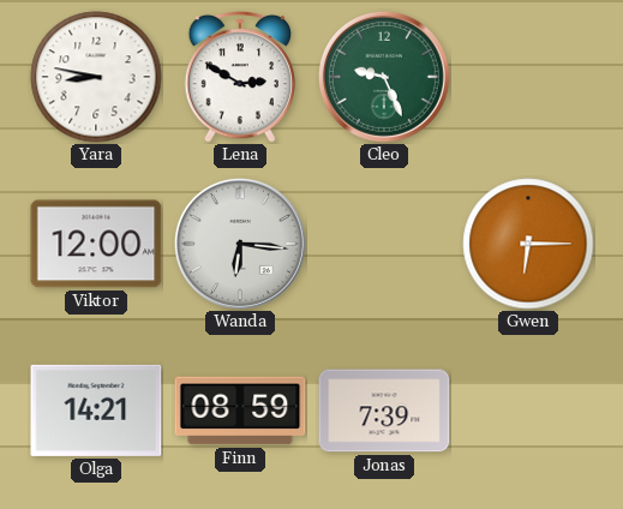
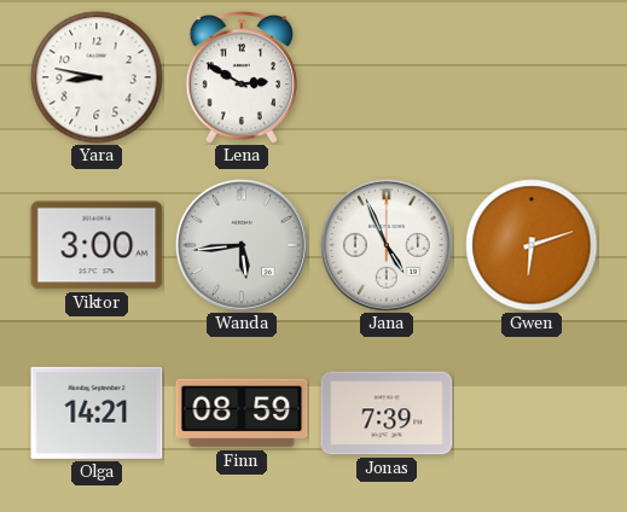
Cleo: 9:26 -> none (384, 77)
Viktor: 12:00 -> 3:00 (97, 245)
Wanda: 6:16 -> 5:44 (242, 245)
Jana: none -> 4:56 (387, 245)
Gwen: 6:15 -> 6:12 (532, 245)
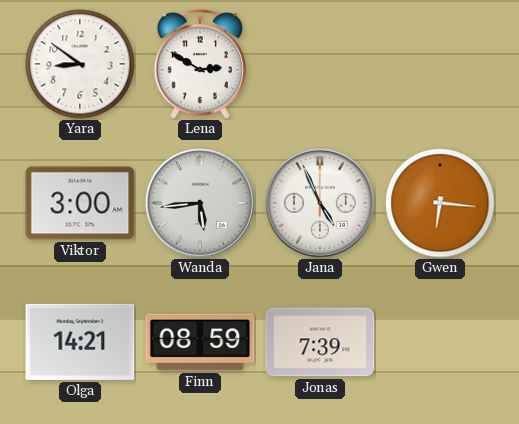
Yara: 8:47 -> 8:51 (80, 64)
Gwen: 6:12 -> 6:16 (440, 203)
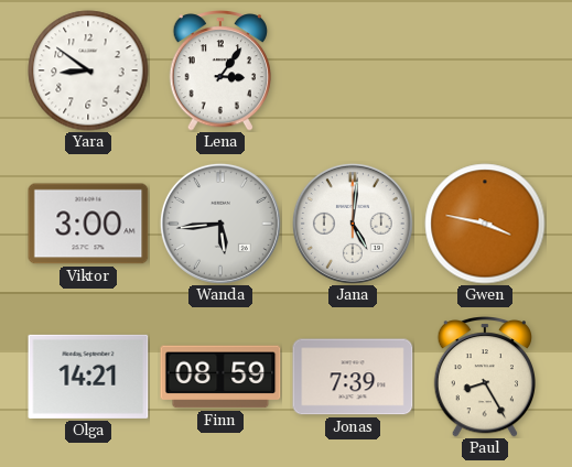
Lena: 2:50 -> 3:06 (219, 72)
Jana: 4:56 -> 5:01 (353, 224)
Gwen: 6:16 -> 3:47 (485, 224)
Paul: none -> 8:25 (484, 378)
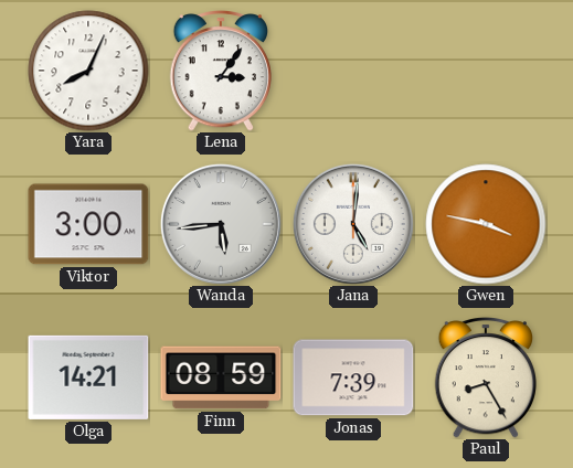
Yara: 8:51 -> 8:04 (88, 71)
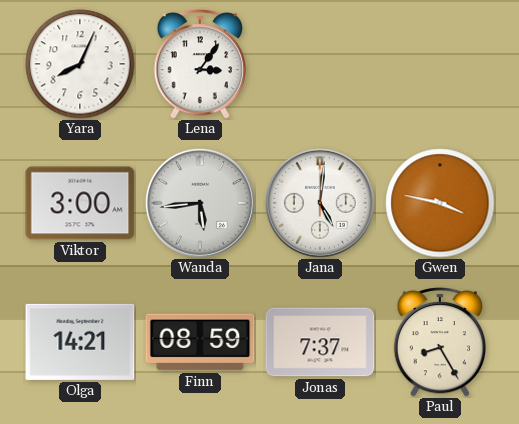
Jonas: 7:39 -> 7:37 (320, 342)
